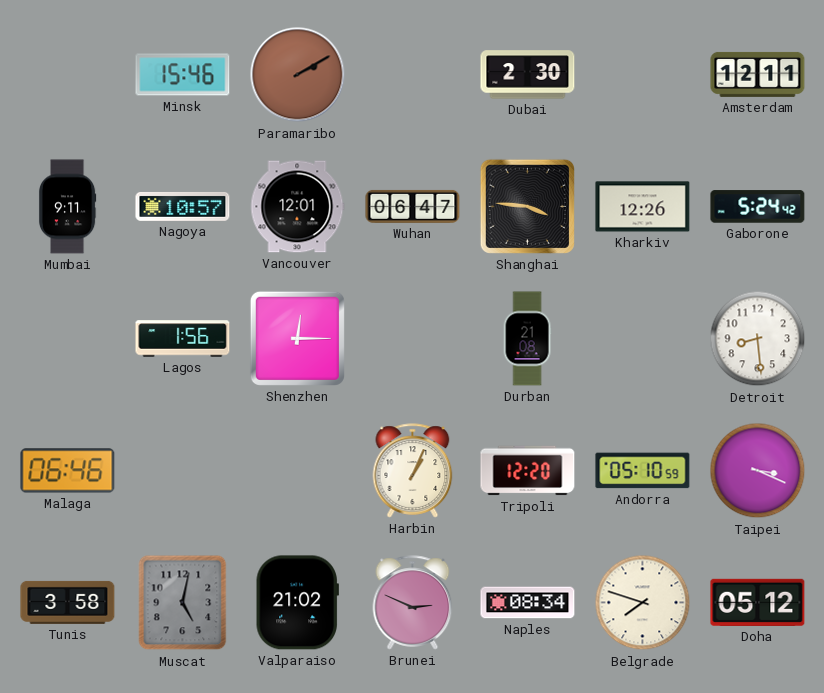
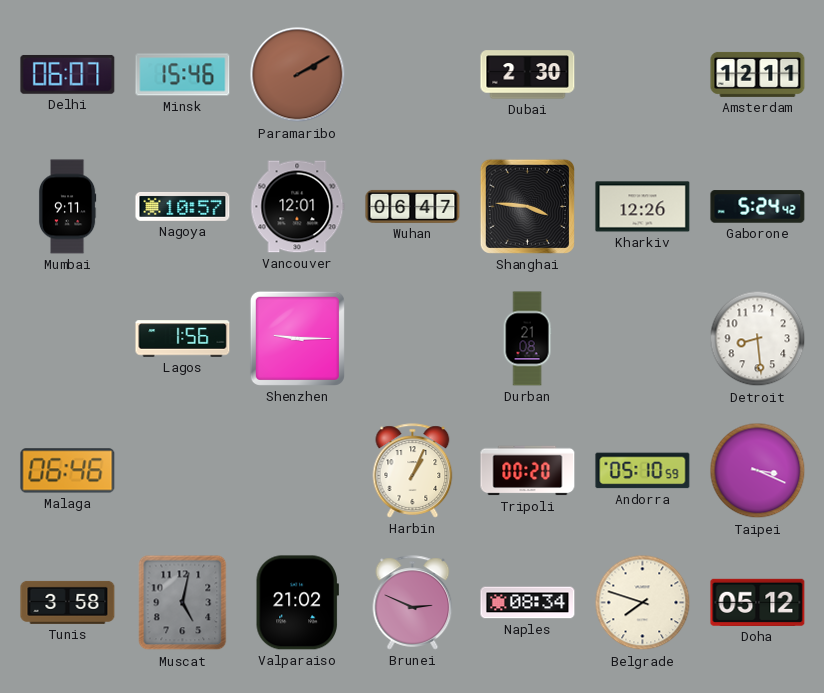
Delhi: none -> 06:07 (68, 74)
Shenzhen: 12:15 -> 9:15 (297, 338)
Tripoli: 12:20 -> 00:20 (528, 471)
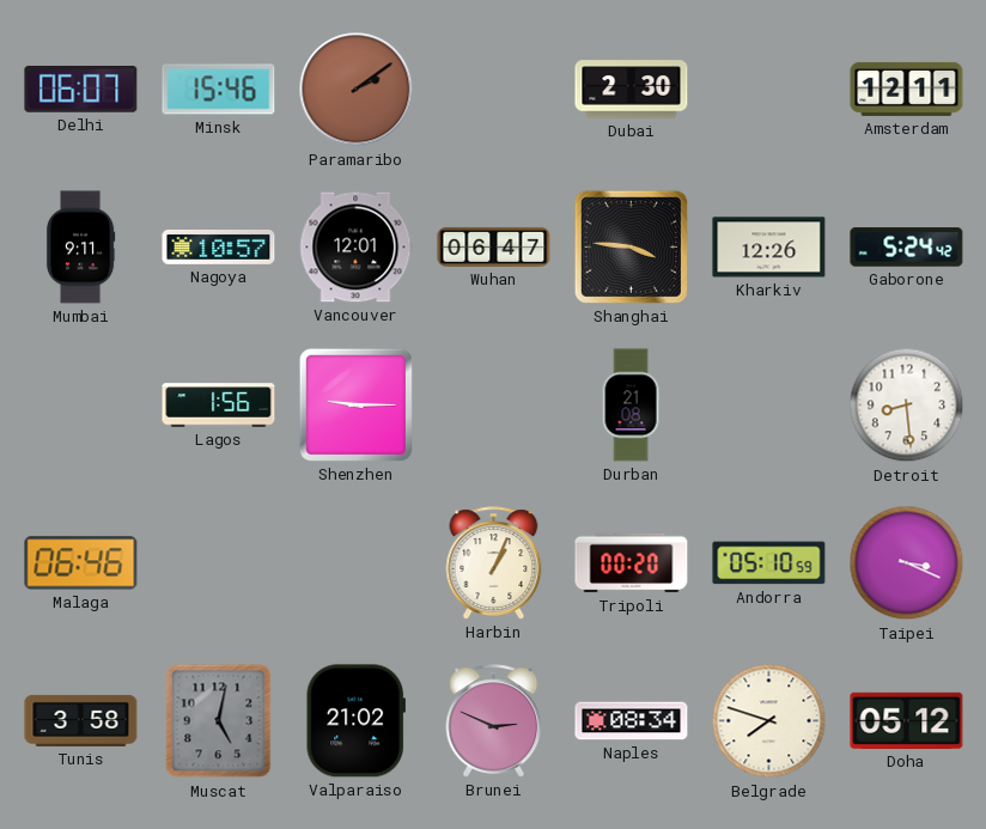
Paramaribo: 2:10 -> 2:09 (357, 90)
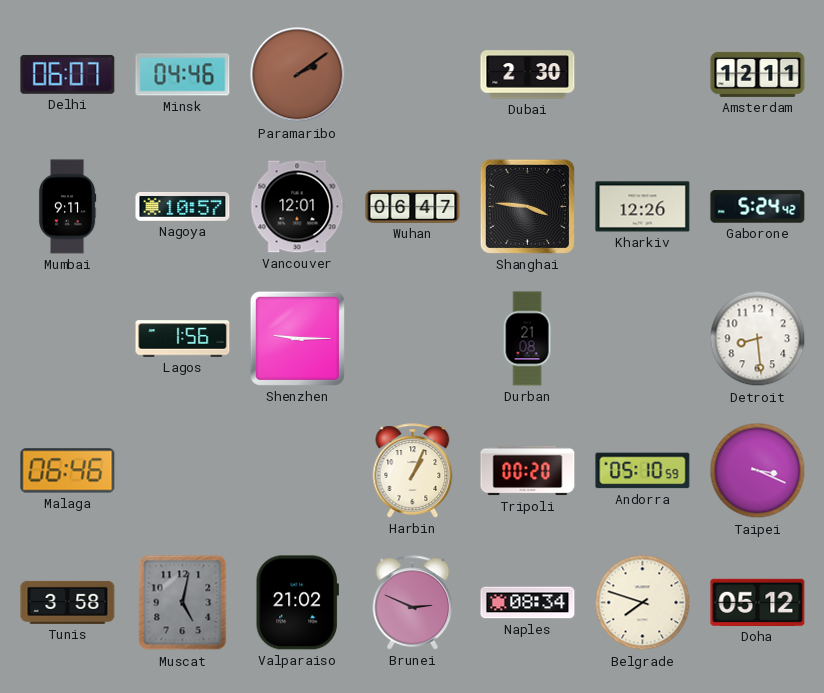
Minsk: 15:46 -> 04:46 (183, 75)
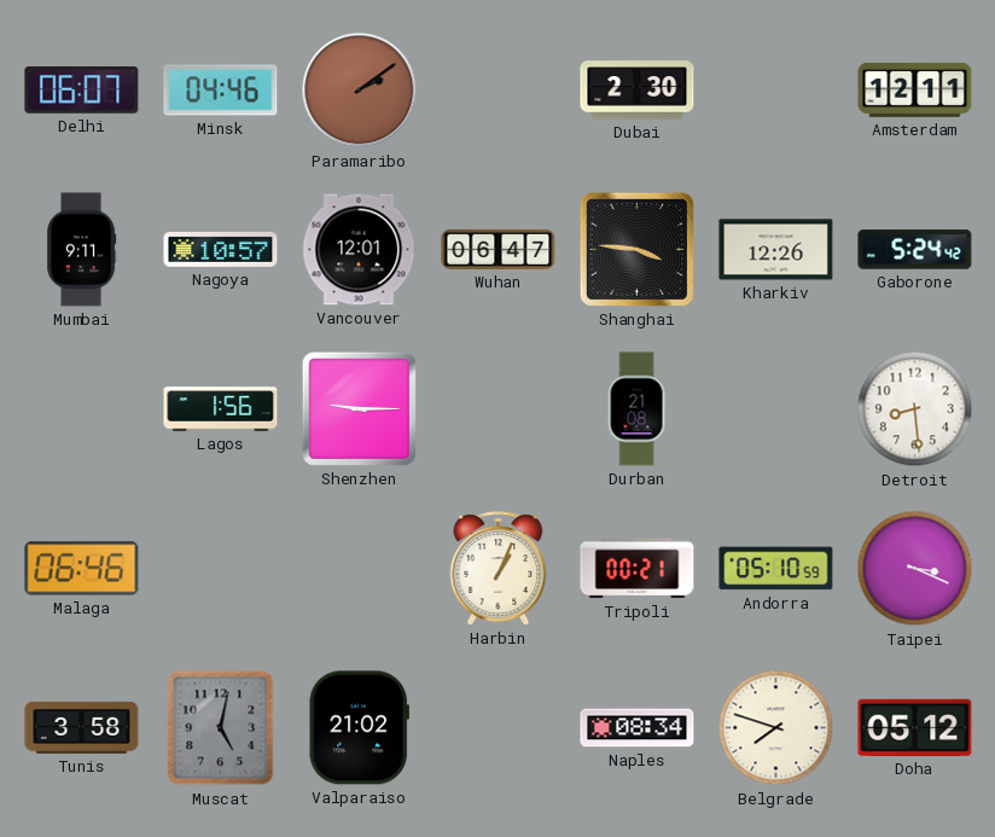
Tripoli: 00:20 -> 00:21 (638, 569)
Brunei: 2:49 -> none (413, 603)
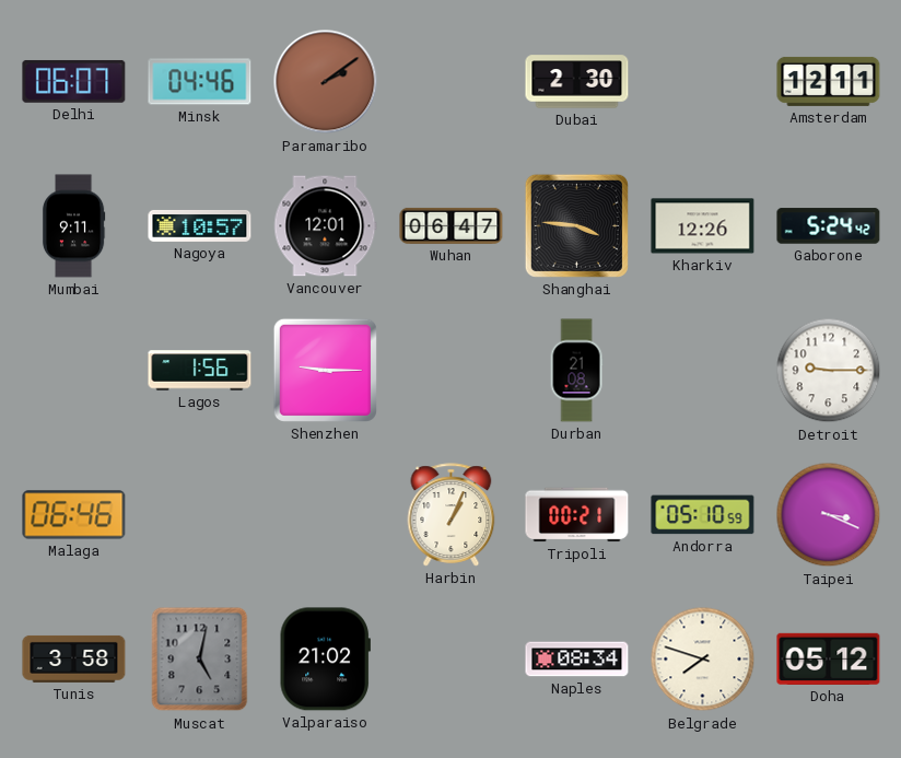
Detroit: 8:29 -> 9:15 (829, 371)
